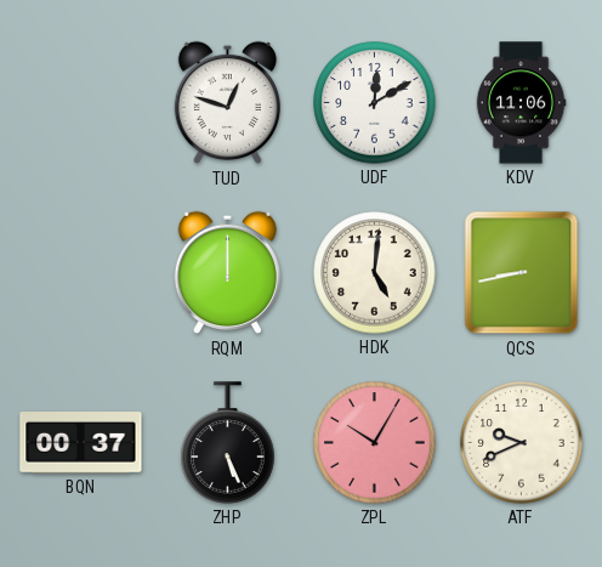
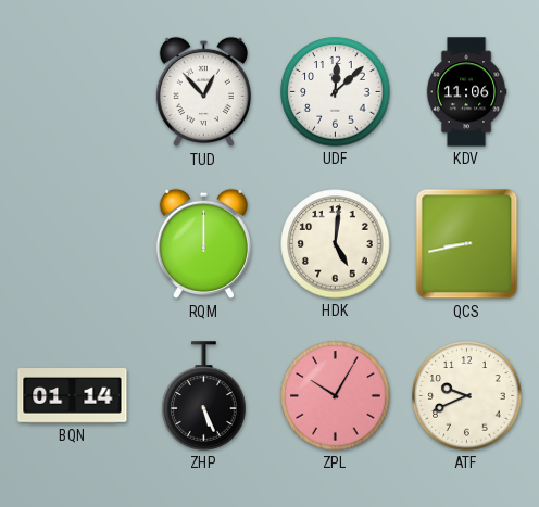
TUD: 12:48 -> 12:53 (203, 92)
UDF: 12:10 -> 12:08 (336, 92)
BQN: 00:37 -> 01:14 (73, 396)
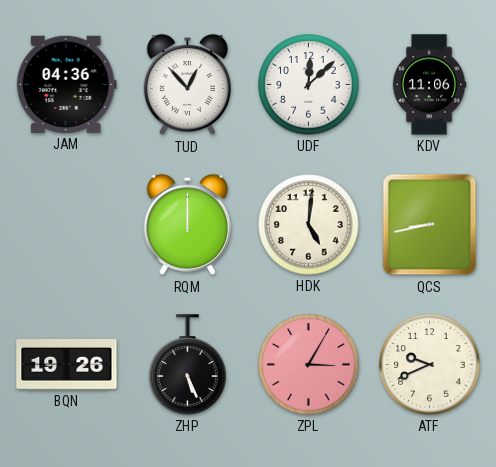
JAM: none -> 04:36 (66, 84)
BQN: 01:14 -> 19:26 (67, 365)
ZPL: 10:05 -> 3:05 (309, 365)
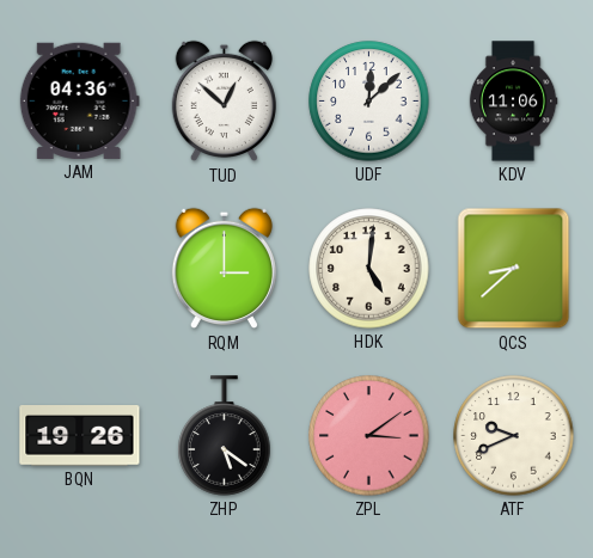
TUD: 12:53 -> 12:52 (224, 102)
RQM: 12:00 -> 3:00 (224, 269)
QCS: 8:43 -> 8:38 (514, 269)
ZHP: 5:26 -> 5:21 (225, 436)
ZPL: 3:05 -> 3:09 (369, 436)
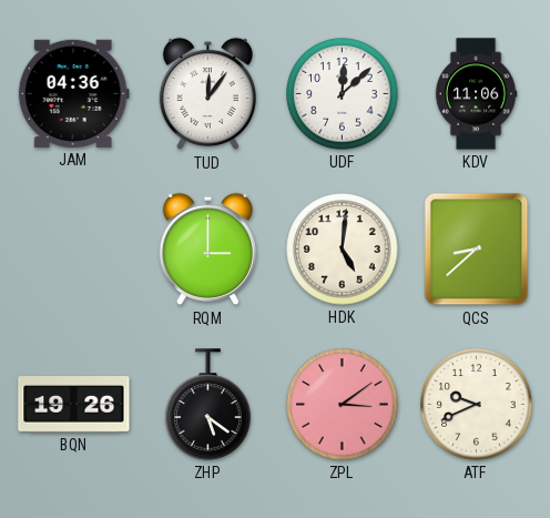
TUD: 12:52 -> 12:06 (207, 94)
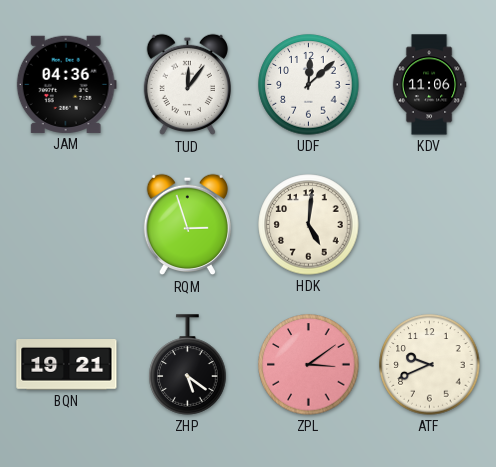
RQM: 3:00 -> 2:57 (187, 225)
QCS: 8:38 -> none (477, 250)
BQN: 19:26 -> 19:21 (67, 365)
